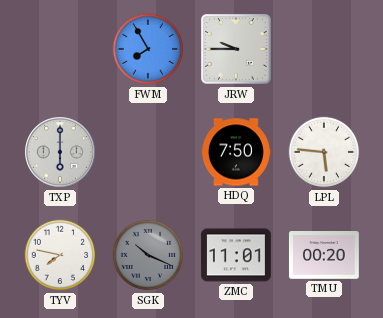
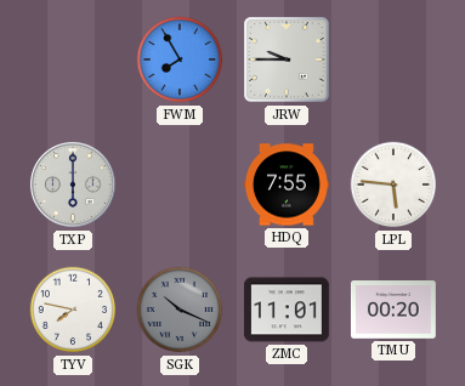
HDQ: 7:50 -> 7:55 (287, 185)
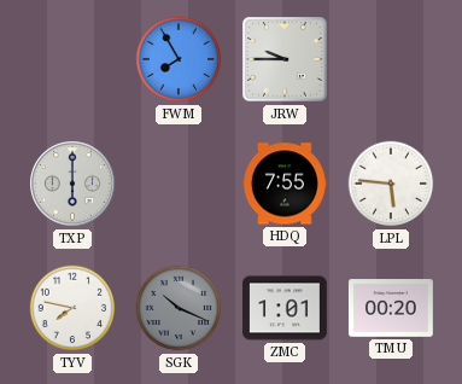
ZMC: 11:01 -> 1:01 (285, 308)
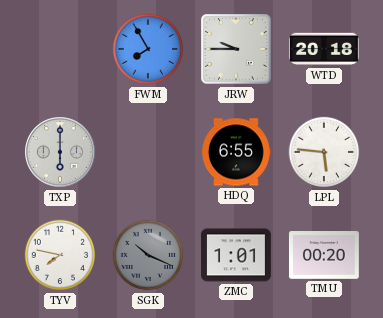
WTD: none -> 20:18 (324, 49)
HDQ: 7:55 -> 6:55 (236, 152)
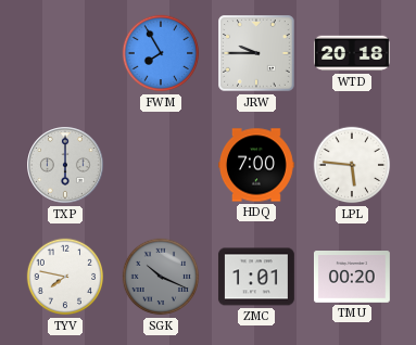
HDQ: 6:55 -> 7:00 (256, 165)
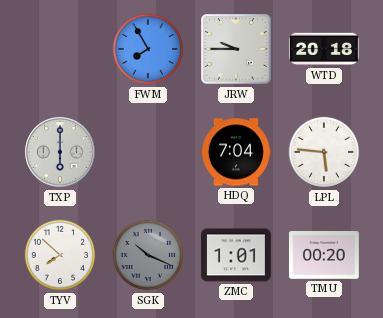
HDQ: 7:00 -> 7:04 (236, 152)
TYV: 7:47 -> 7:52 (60, 255)
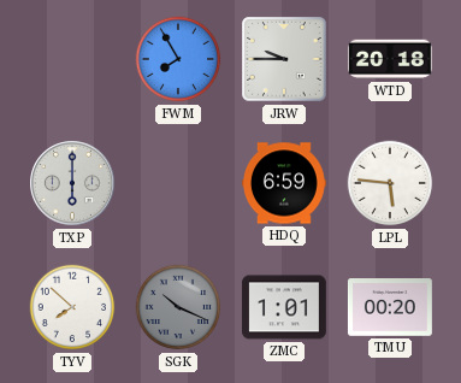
HDQ: 7:04 -> 6:59 (284, 183)
